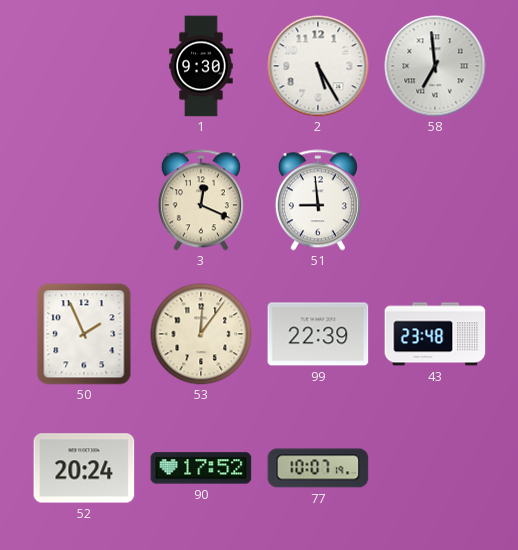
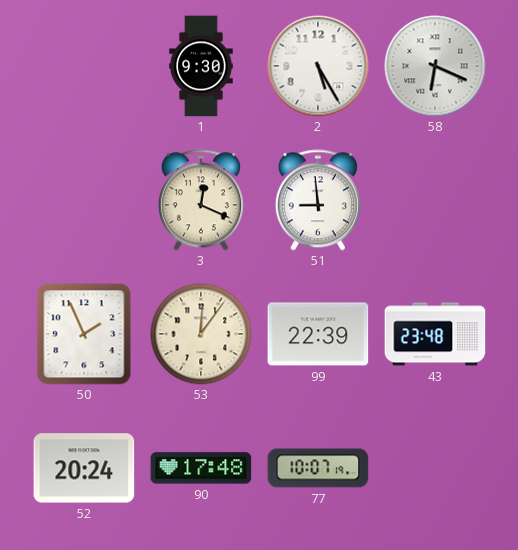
58: 6:59 -> 6:19 (435, 66)
90: 17:52 -> 17:48 (201, 468)
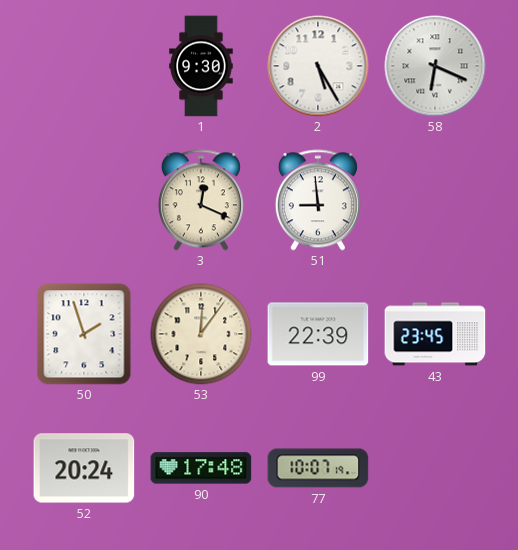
50: 1:56 -> 1:57 (84, 334)
43: 23:48 -> 23:45 (435, 334)
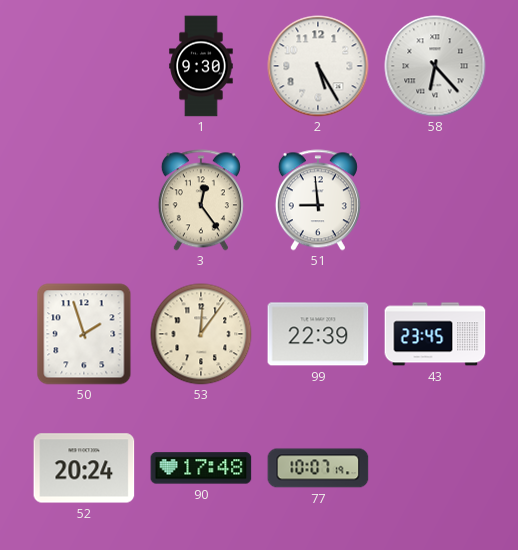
58: 6:19 -> 6:23 (435, 66)
3: 12:19 -> 12:24 (201, 200)
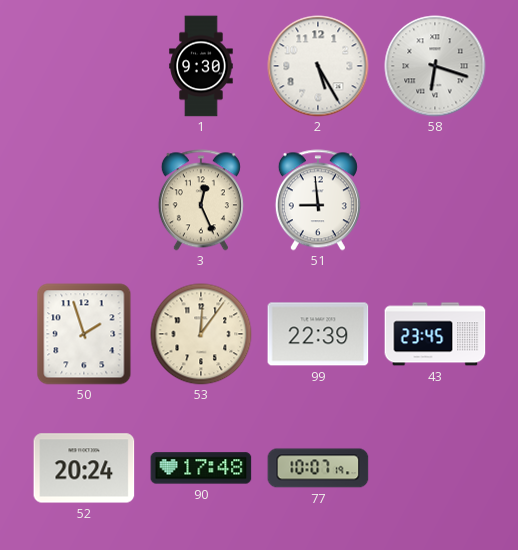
58: 6:23 -> 6:18 (435, 66)
3: 12:24 -> 12:26 (201, 200)
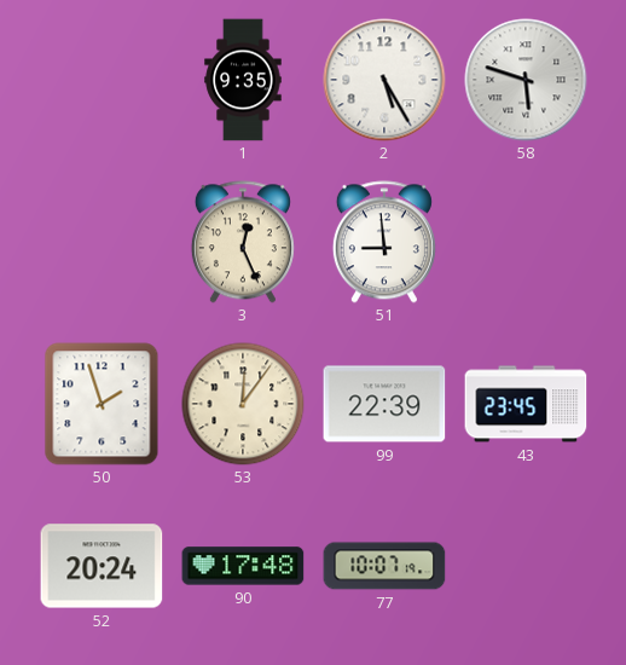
1: 9:30 -> 9:35 (243, 80)
58: 6:18 -> 5:48 (526, 80)
